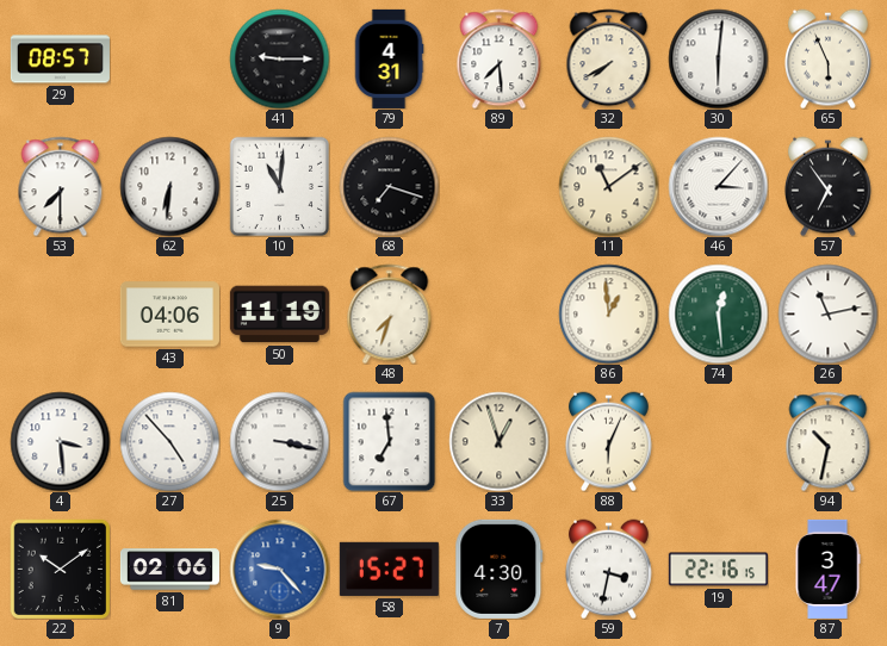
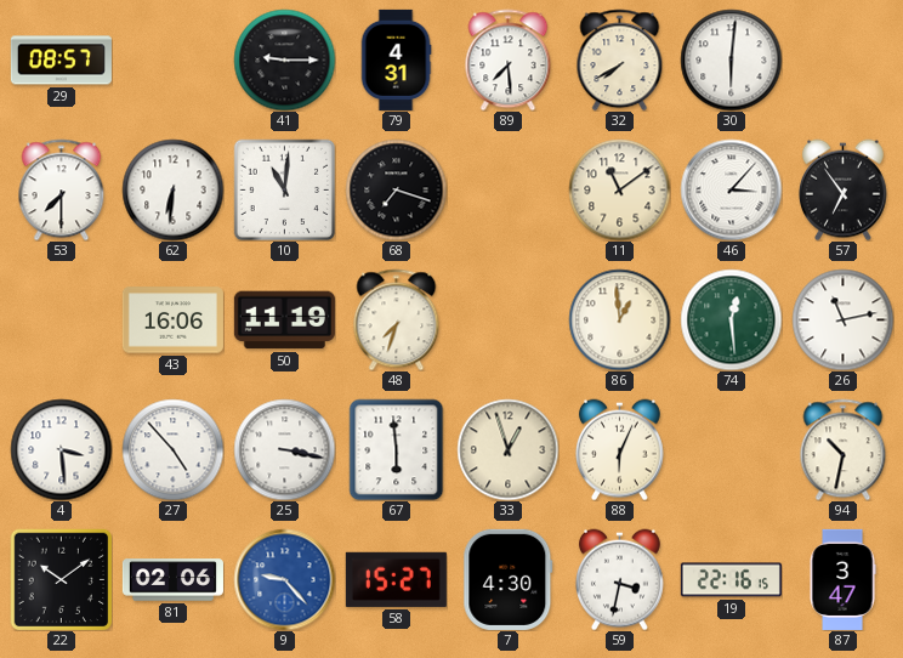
65: 5:56 -> none (827, 58)
43: 04:06 -> 16:06 (172, 321)
67: 6:59 -> 5:59 (397, 449)
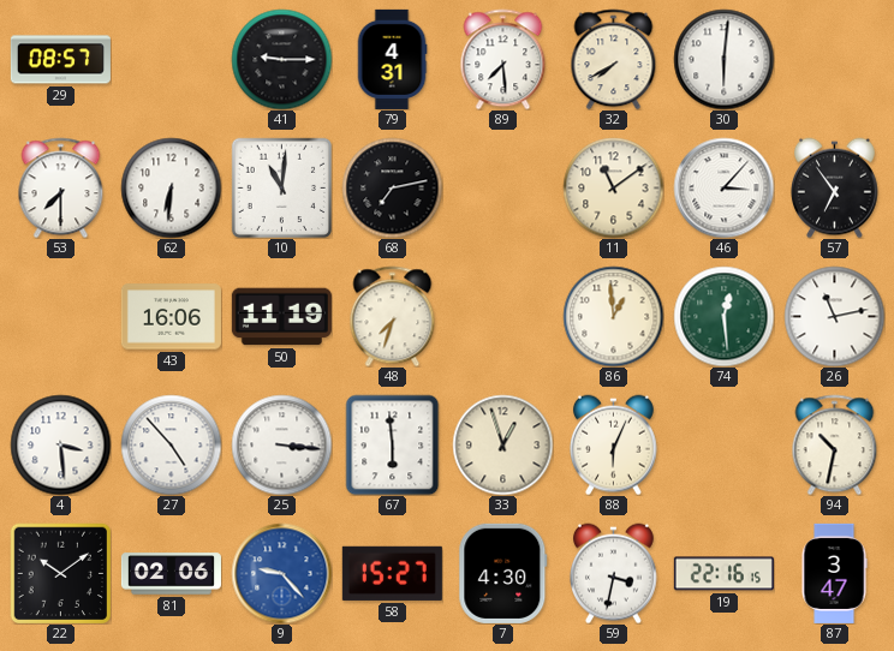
68: 7:18 -> 7:13 (392, 187)
25: 3:17 -> 3:16 (281, 444)
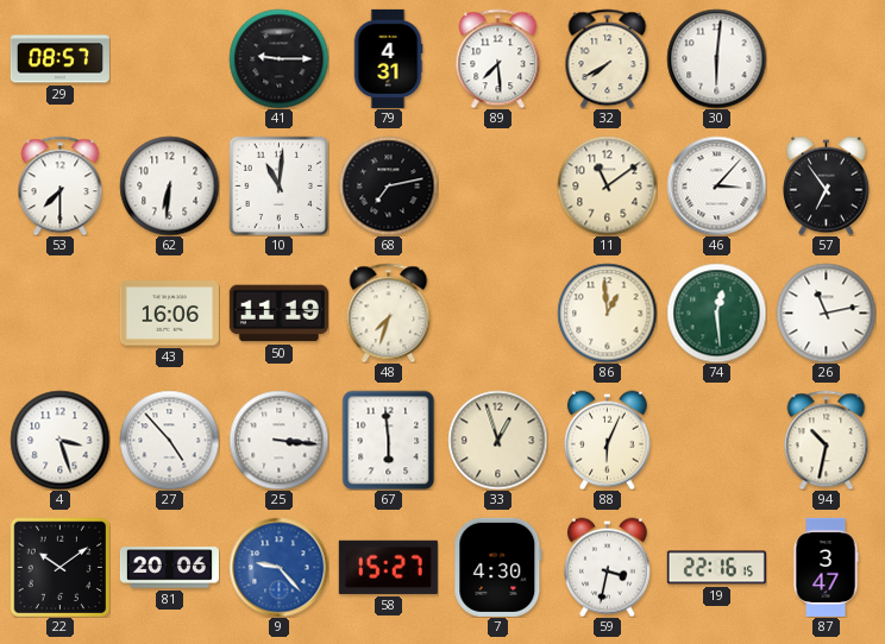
4: 3:29 -> 3:27 (59, 440)
81: 02:06 -> 20:06 (169, 568)
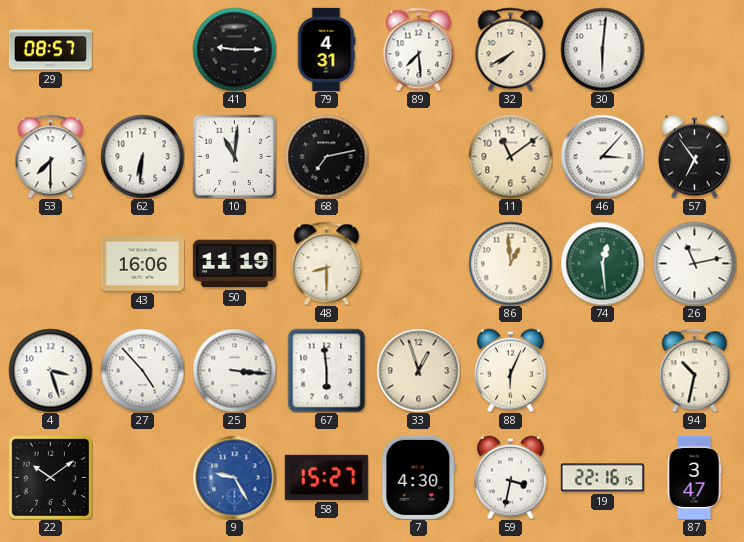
48: 7:33 -> 8:30 (327, 263)
81: 20:06 -> none (169, 568)
9: 9:23 -> 9:25 (234, 477)
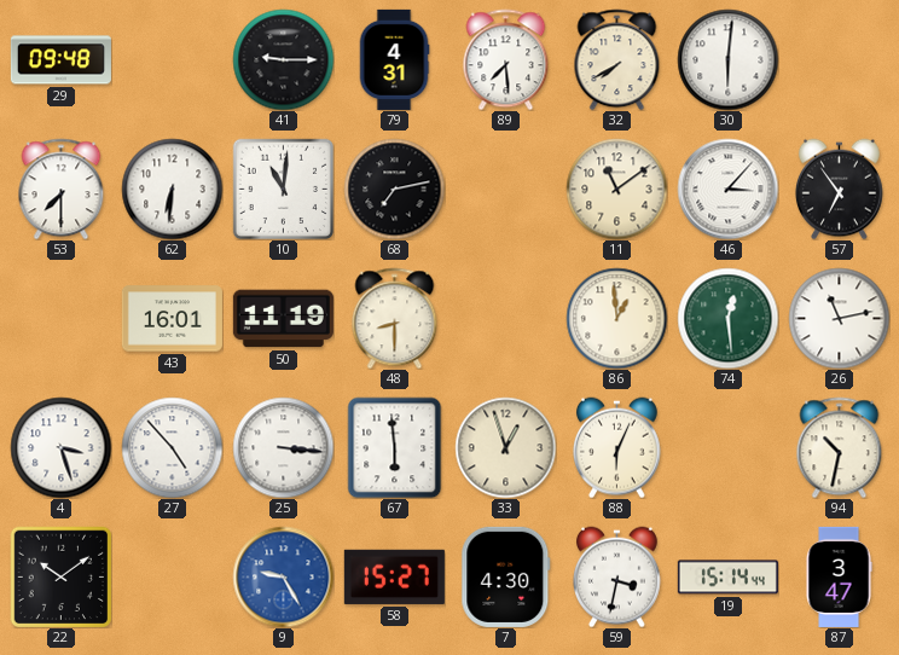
29: 08:57 -> 09:48 (60, 60)
43: 16:06 -> 16:01 (172, 319)
19: 22:16 -> 15:14 (727, 578)
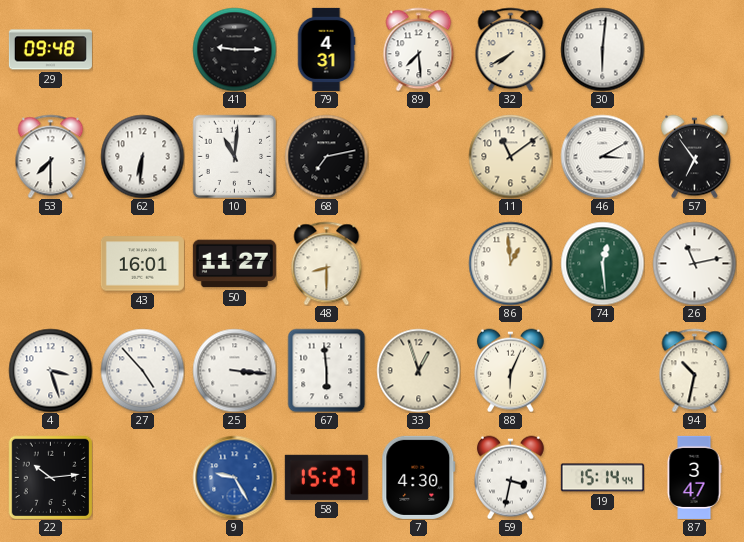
46: 3:07 -> 3:10 (602, 156)
50: 11:19 -> 11:27 (234, 264)
22: 10:09 -> 10:14 (50, 477)
